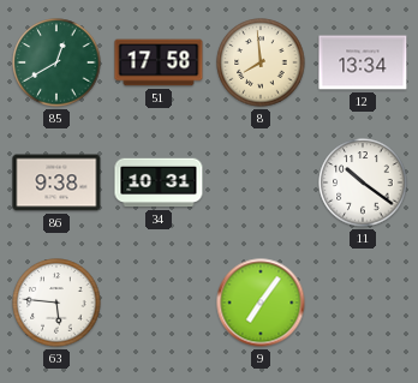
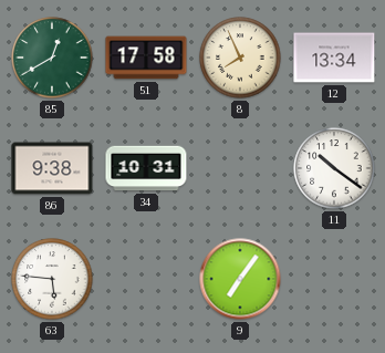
8: 7:59 -> 7:56 (240, 58)
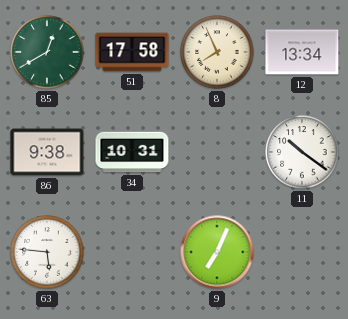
9: 7:06 -> 7:04 (217, 252)
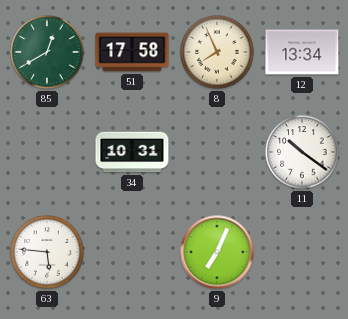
86: 9:38 -> none (47, 152)
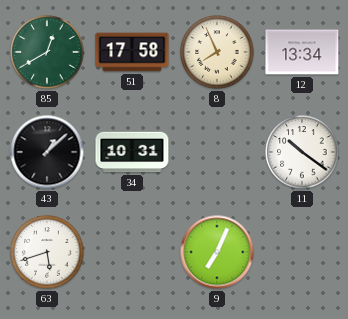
43: none -> 1:08 (47, 152)
63: 5:46 -> 5:42 (47, 252)
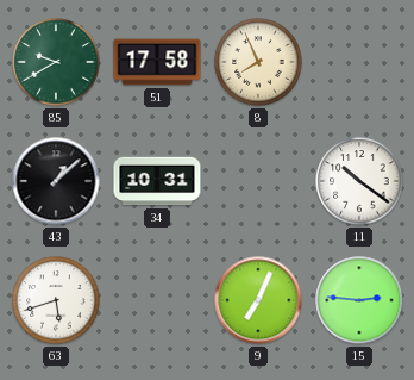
85: 12:40 -> 9:40 (56, 62)
12: 13:34 -> none (302, 52)
15: none -> 2:46 (359, 300)
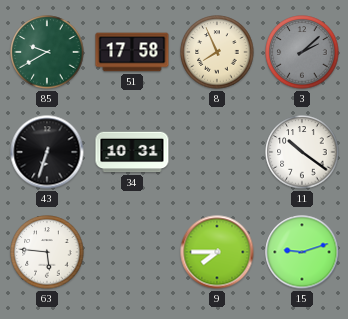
3: none -> 2:08 (302, 52)
43: 1:08 -> 6:33 (47, 152)
63: 5:42 -> 5:46 (47, 252)
9: 7:04 -> 7:45 (217, 252)
15: 2:46 -> 9:12 (302, 252)
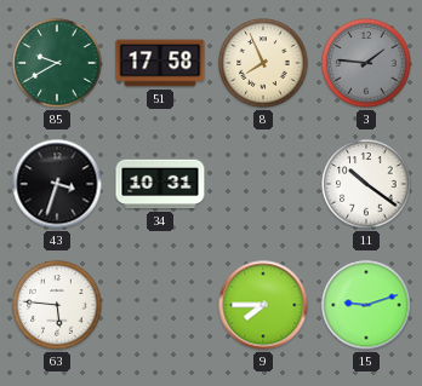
3: 2:08 -> 1:46 (366, 63)
43: 6:33 -> 3:33 (57, 184)
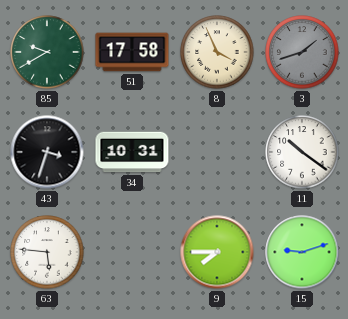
8: 7:56 -> 3:56 (217, 52)
3: 1:46 -> 1:42 (302, 52)
